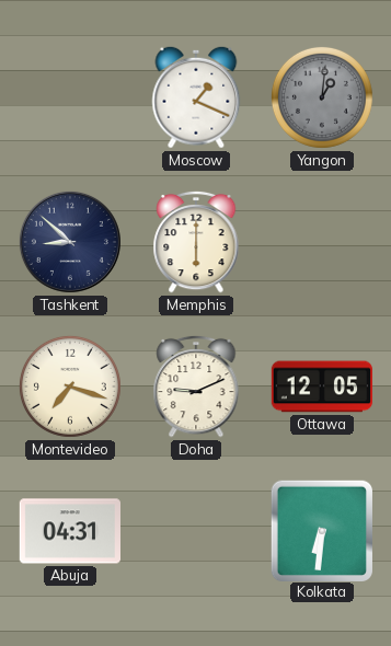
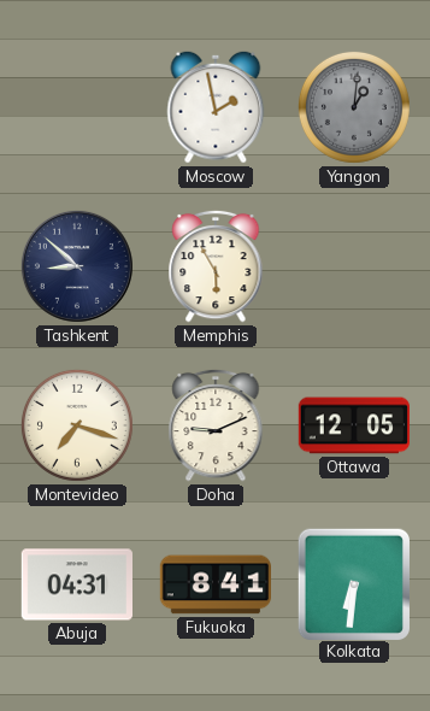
Moscow: 1:19 -> 1:58 (216, 107)
Memphis: 6:00 -> 5:55 (216, 266)
Fukuoka: none -> 8:41 (214, 584)
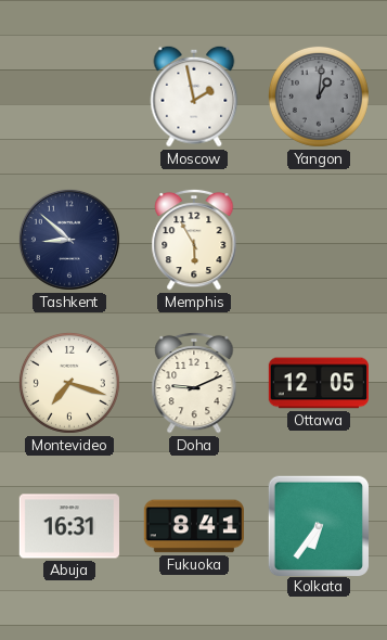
Abuja: 04:31 -> 16:31 (68, 526)
Kolkata: 6:31 -> 6:36 (318, 525)
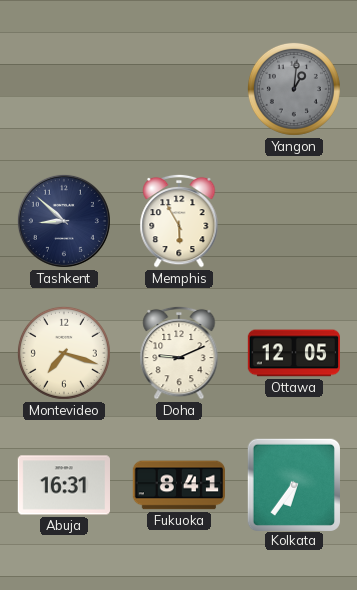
Moscow: 1:58 -> none (194, 97)
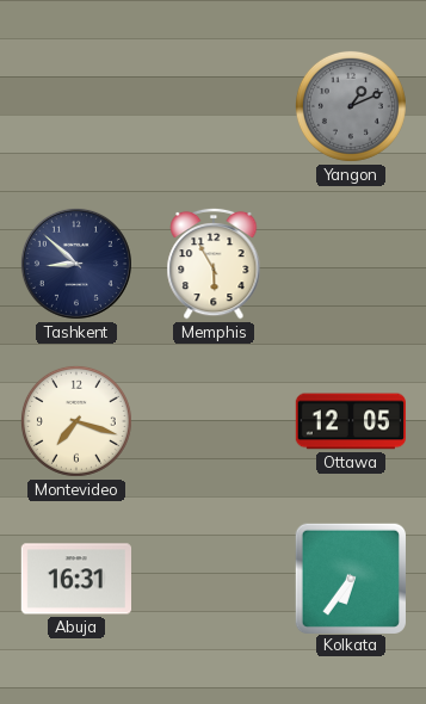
Yangon: 1:01 -> 1:11 (351, 106)
Doha: 9:11 -> none (179, 353)
Fukuoka: 8:41 -> none (178, 485)
